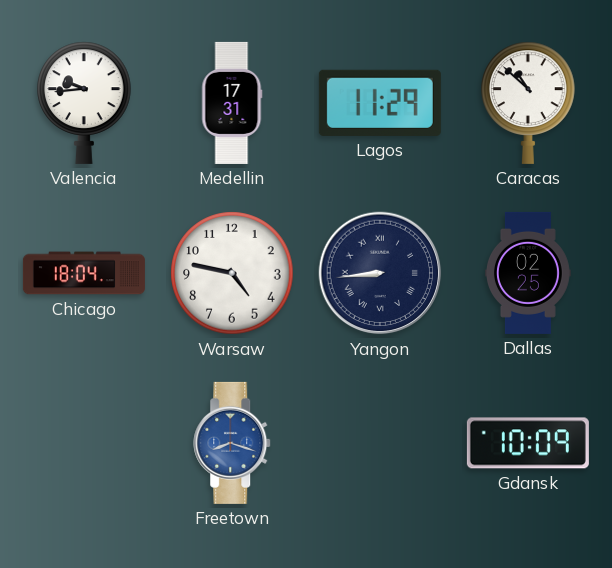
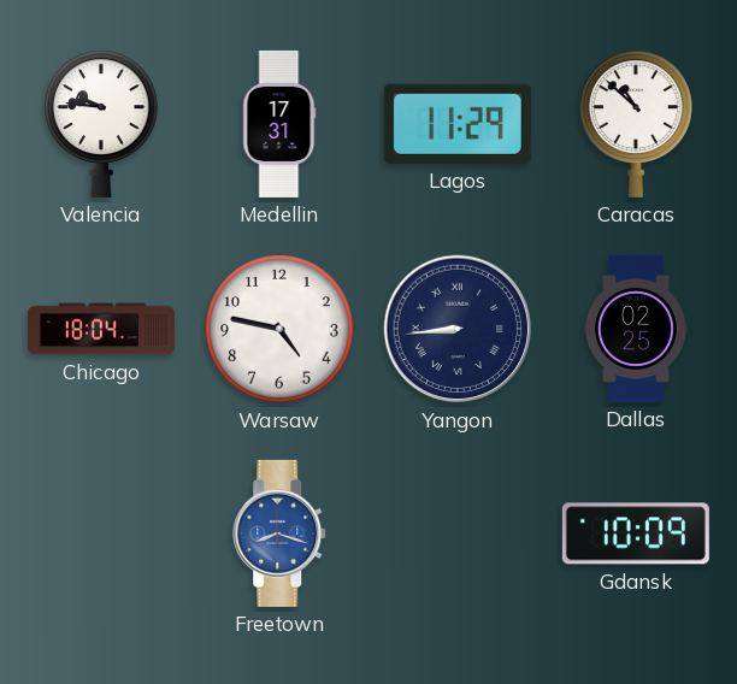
Valencia: 9:44 -> 9:46 (101, 124)
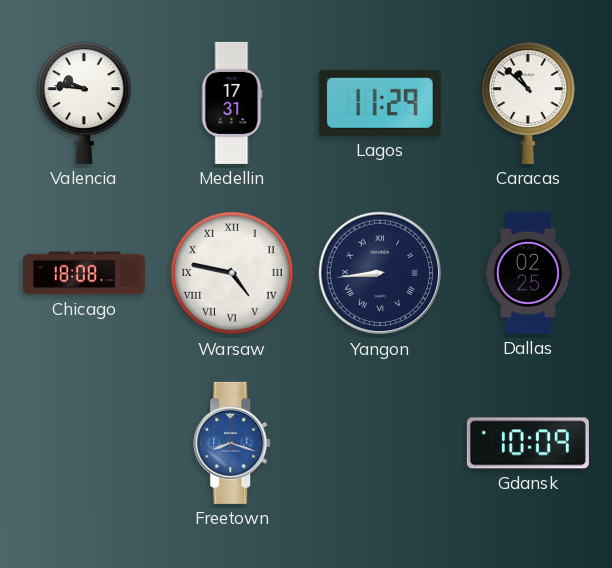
Chicago: 18:04 -> 18:08 (84, 273)
Warsaw numerals: Arabic -> Roman (232, 273)
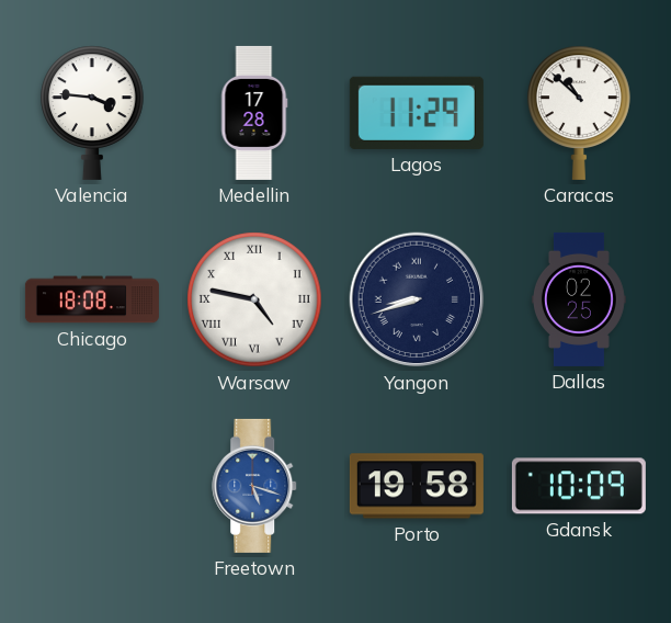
Valencia: 9:46 -> 3:46 (92, 113)
Medellin: 17:31 -> 17:28 (254, 113)
Yangon: 8:44 -> 8:42 (417, 299)
Freetown: 8:18 -> 5:18 (255, 486)
Porto: none -> 19:58 (417, 486)
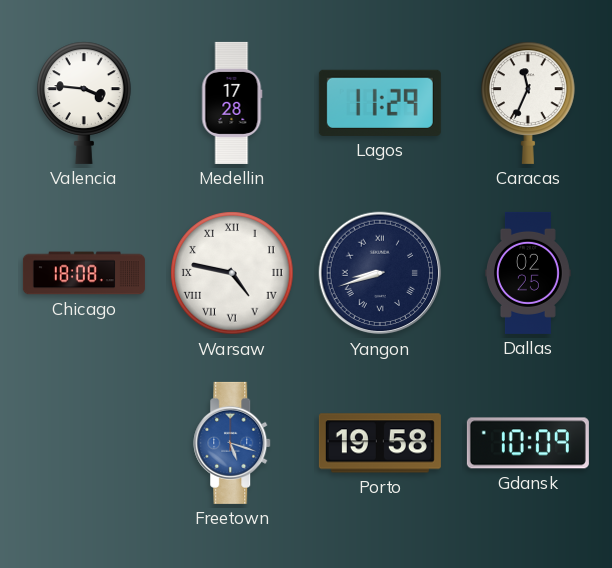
Caracas: 10:52 -> 11:34 (528, 103)
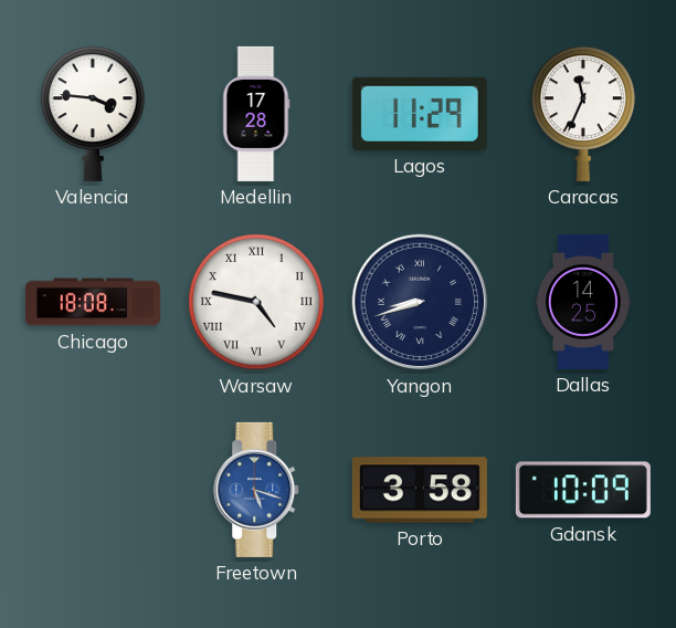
Dallas: 02:25 -> 14:25 (583, 302)
Porto: 19:58 -> 3:58 (420, 490)
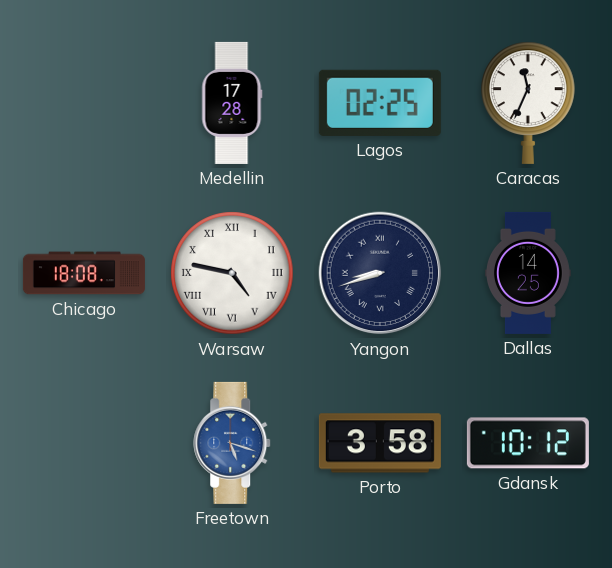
Valencia: 3:46 -> none (93, 114)
Lagos: 11:29 -> 02:25 (380, 103)
Gdansk: 10:09 -> 10:12 (528, 443)
